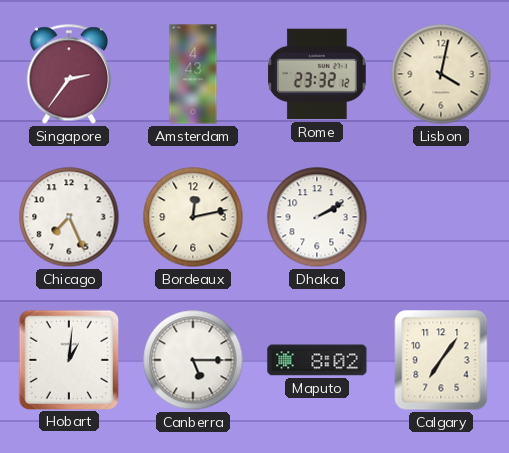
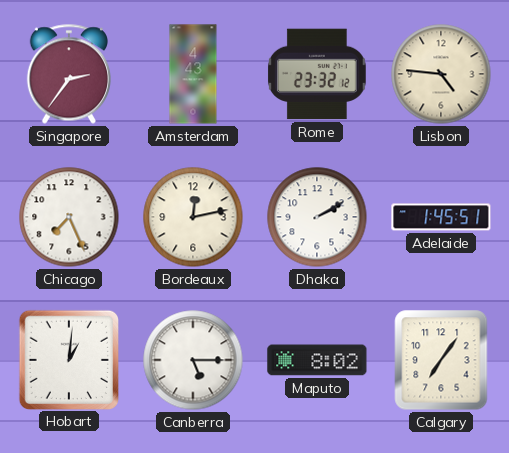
Lisbon: 4:02 -> 4:46 (441, 74)
Adelaide: none -> 1:45 (441, 217)
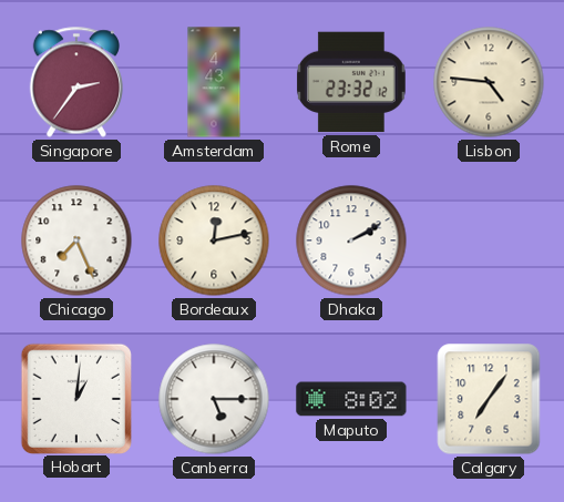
Adelaide: 1:45 -> none (441, 217)
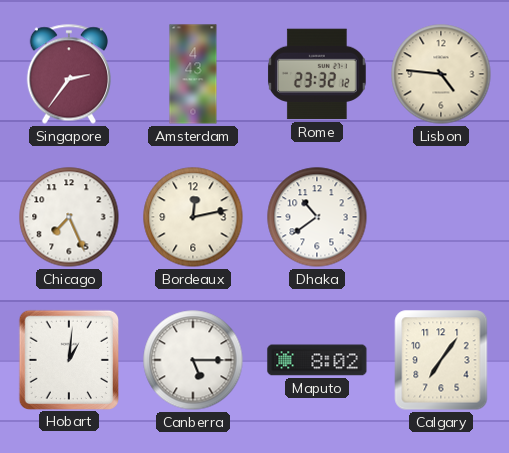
Dhaka: 2:10 -> 10:39 (317, 217)
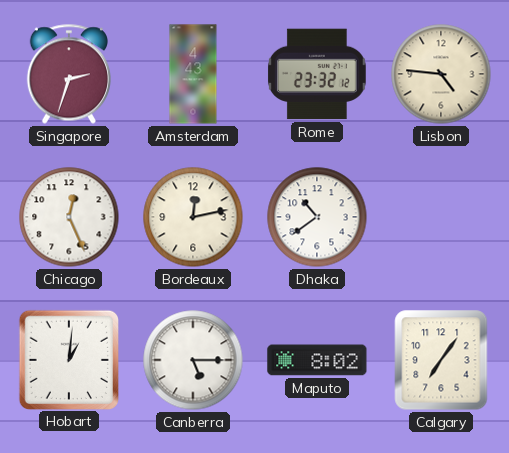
Singapore: 2:36 -> 2:33 (69, 74)
Chicago: 7:26 -> 12:26 (69, 217)
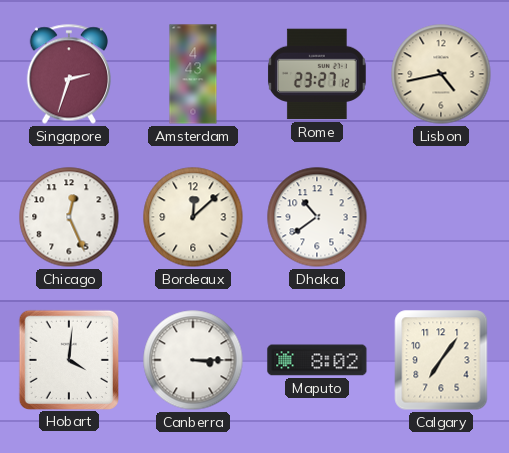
Rome: 23:32 -> 23:27 (318, 74)
Lisbon: 4:46 -> 4:43 (441, 74)
Bordeaux: 12:13 -> 12:08 (193, 217)
Hobart: 1:01 -> 4:01 (68, 359)
Canberra: 5:15 -> 3:15 (193, 360)
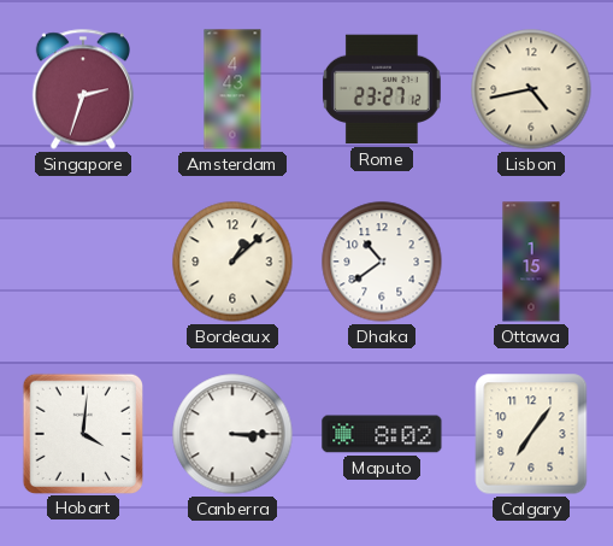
Chicago: 12:26 -> none (69, 217)
Bordeaux: 12:08 -> 1:08 (232, 262)
Ottawa: none -> 1:15 (531, 262)
